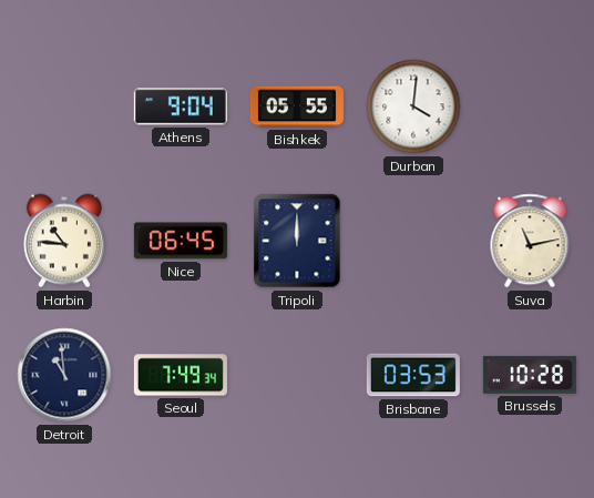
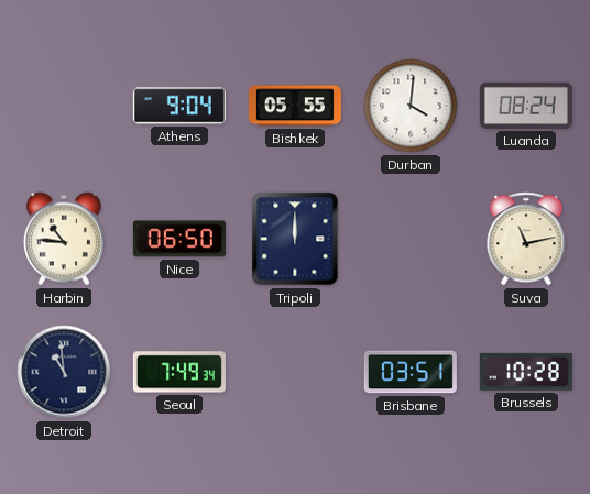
Luanda: none -> 08:24 (526, 106)
Nice: 06:45 -> 06:50 (179, 239)
Brisbane: 03:53 -> 03:51 (411, 372)
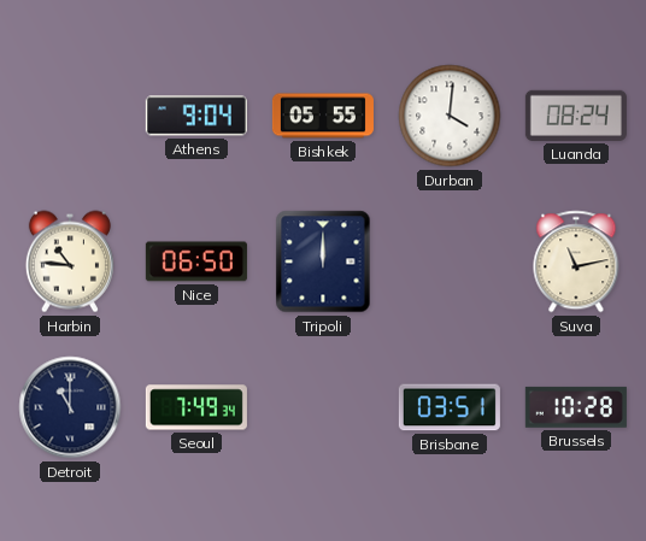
Detroit: 10:59 -> 11:00 (70, 407)
